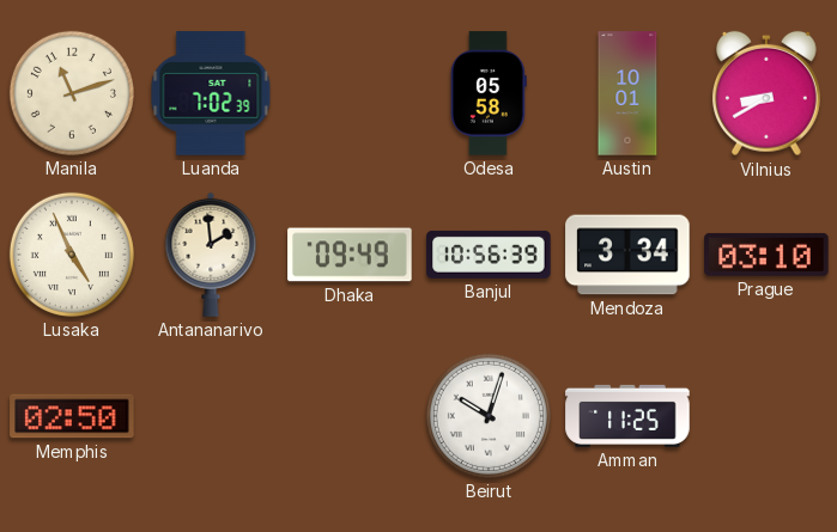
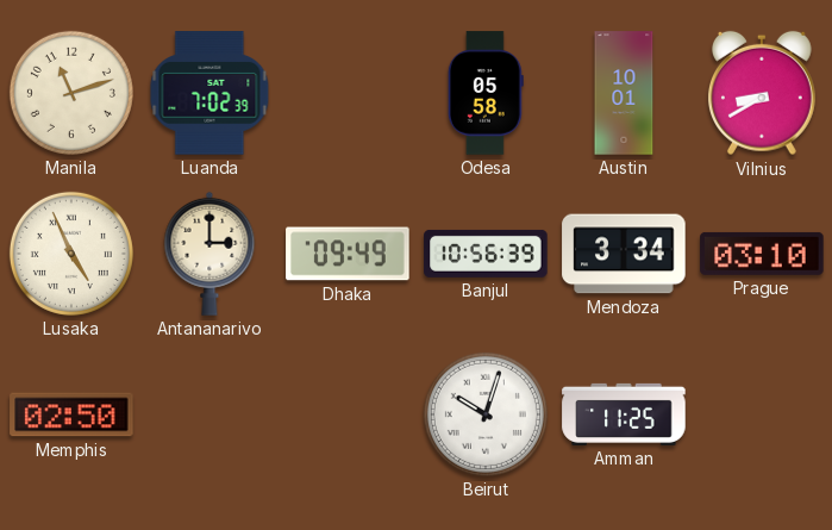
Antananarivo: 1:59 -> 3:00 (209, 254)
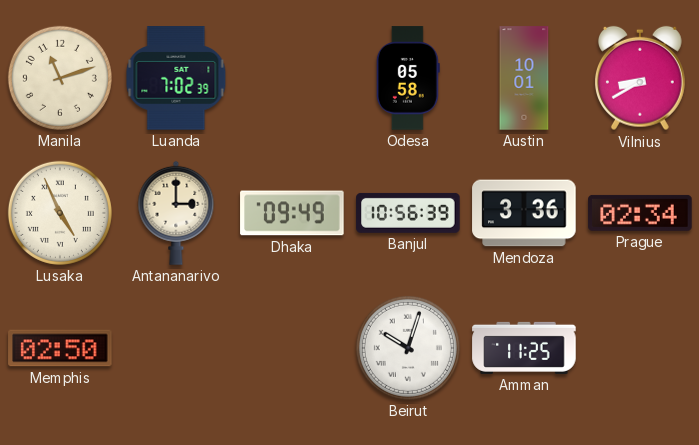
Mendoza: 3:34 -> 3:36 (524, 213)
Prague: 03:10 -> 02:34 (640, 213)
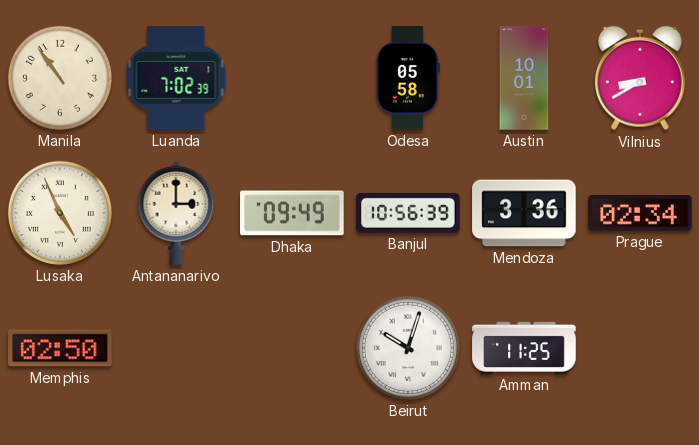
Manila: 11:12 -> 10:54 (60, 78)
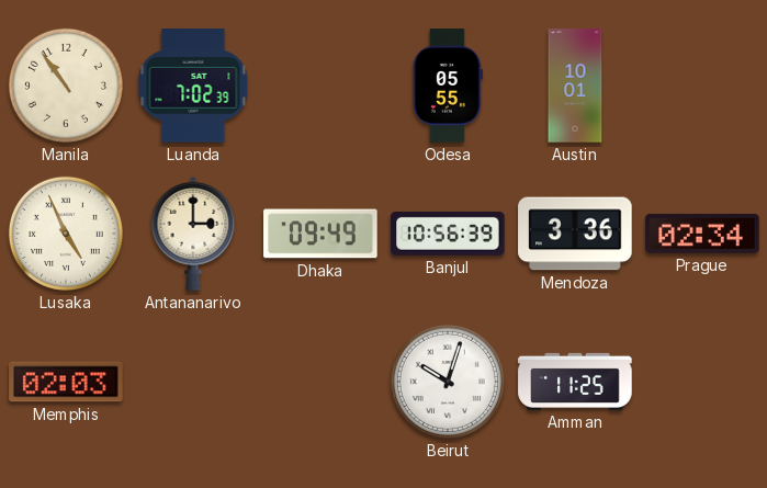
Odesa: 05:58 -> 05:55 (448, 86)
Vilnius: 8:40 -> none (640, 78)
Memphis: 02:50 -> 02:03 (66, 382)
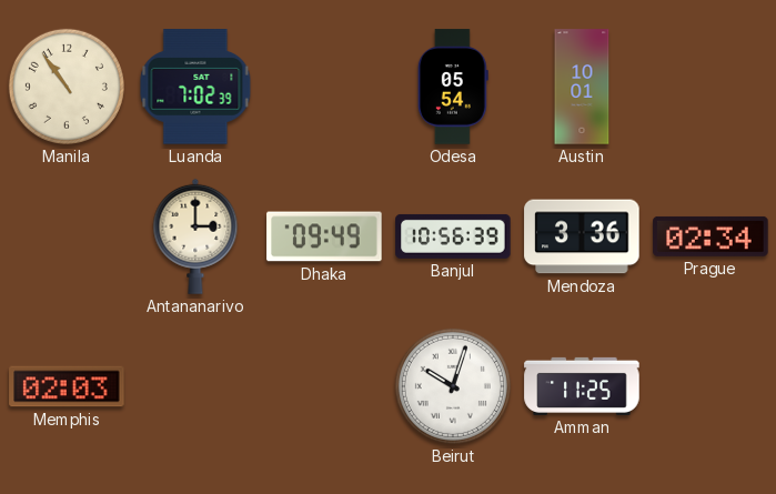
Odesa: 05:55 -> 05:54 (453, 87)
Lusaka: 4:56 -> none (66, 234)
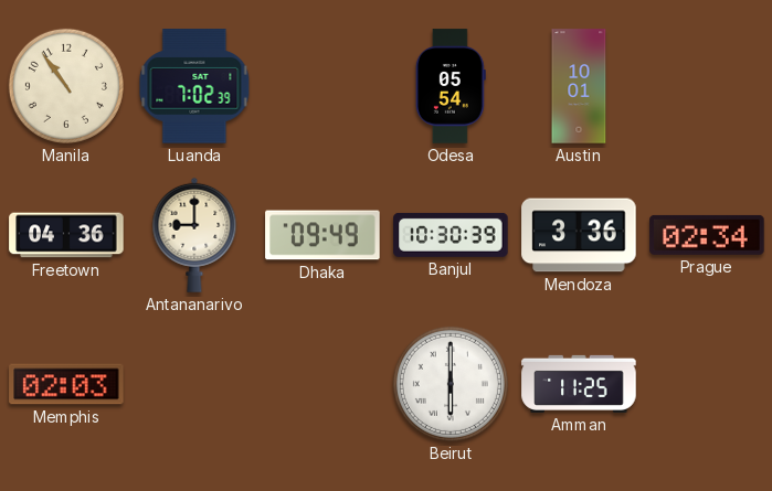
Freetown: none -> 04:36 (66, 235)
Antananarivo: 3:00 -> 9:00 (194, 235)
Banjul: 10:56 -> 10:30 (451, 235)
Beirut: 10:03 -> 6:00 (451, 384)
